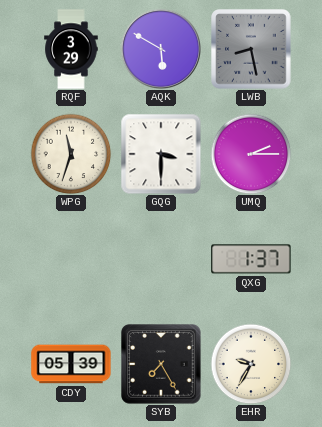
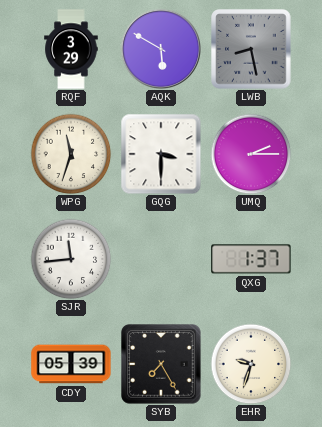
SJR: none -> 11:44 (71, 259)
EHR: 9:35 -> 9:33 (251, 364)
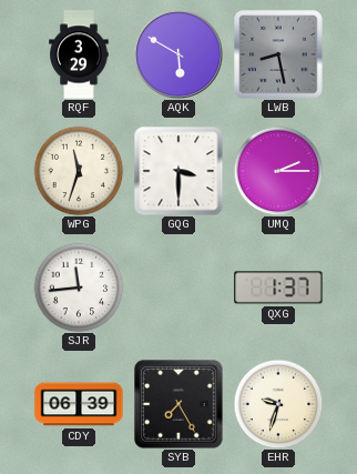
CDY: 05:39 -> 06:39 (79, 404)
